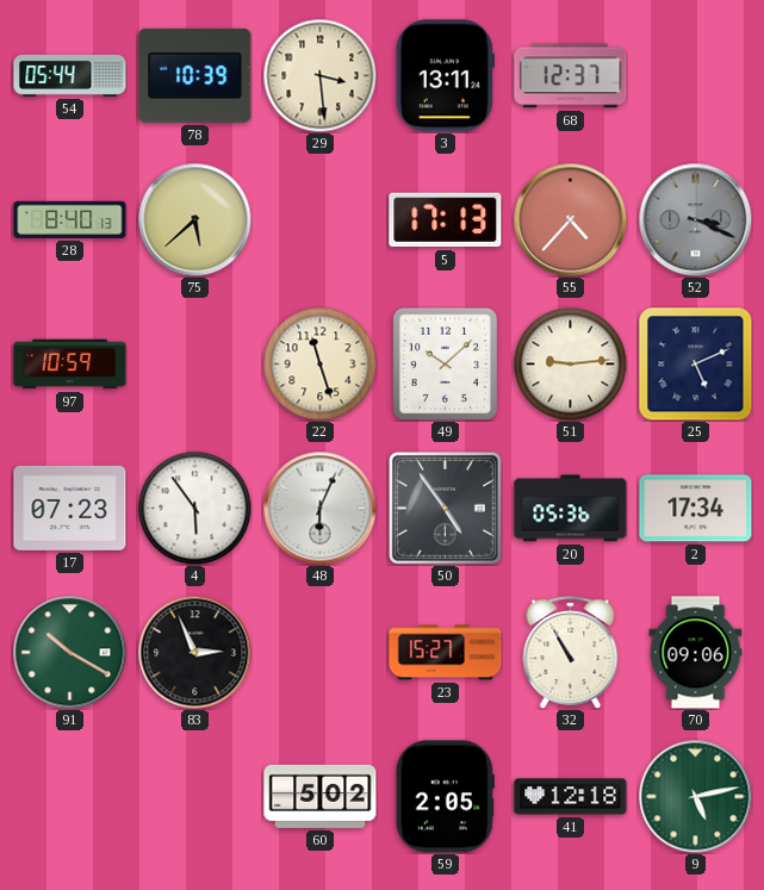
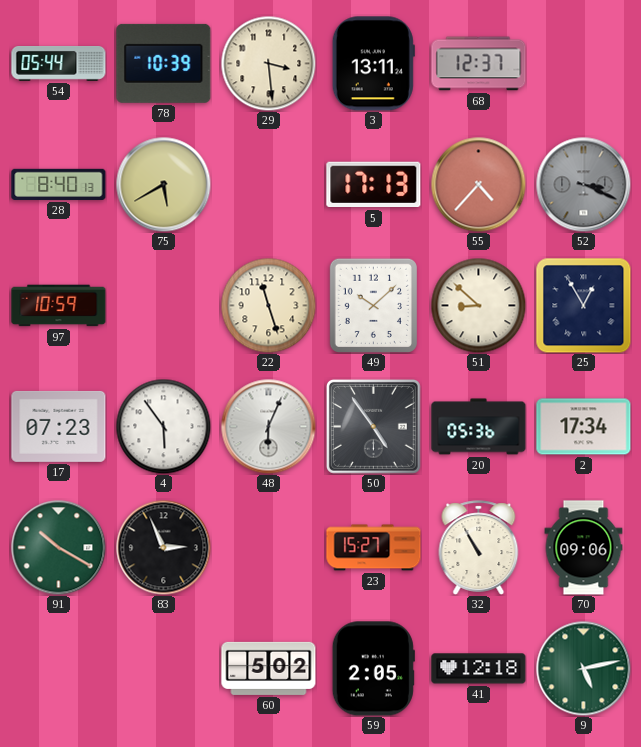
75: 5:38 -> 5:40 (163, 184)
51: 9:14 -> 8:52 (478, 305)
25: 5:11 -> 12:55 (584, 306)
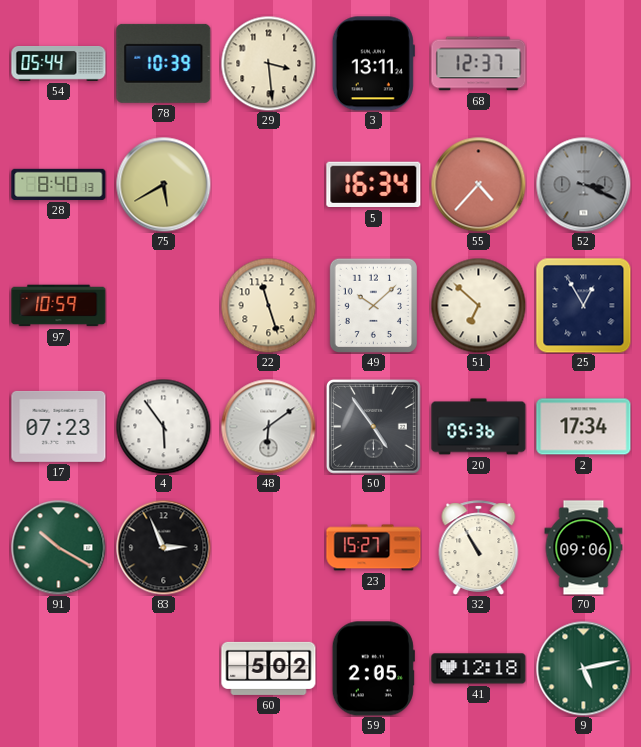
5: 17:13 -> 16:34 (374, 185)
51: 8:52 -> 6:52 (478, 305)
48: 6:04 -> 6:09 (268, 426)
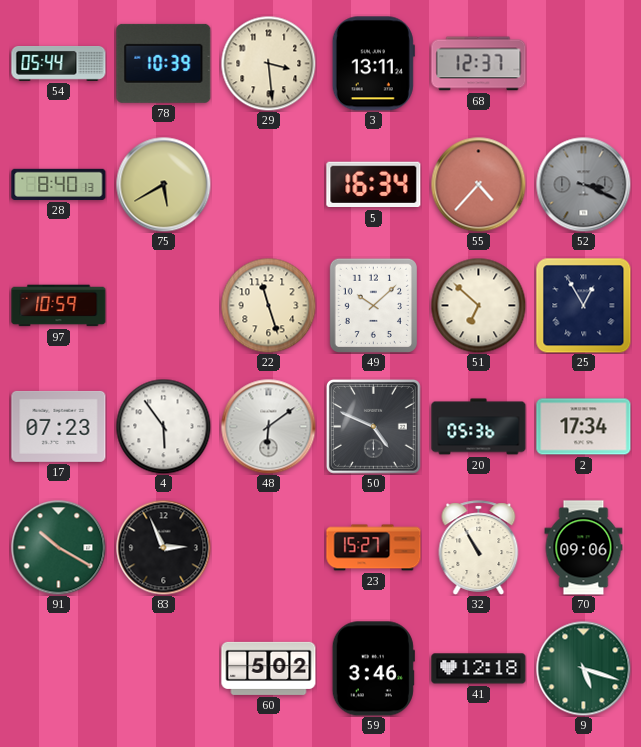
50: 4:54 -> 4:49 (373, 426)
59: 2:05 -> 3:46 (373, 669)
9: 5:13 -> 5:18 (583, 668)
